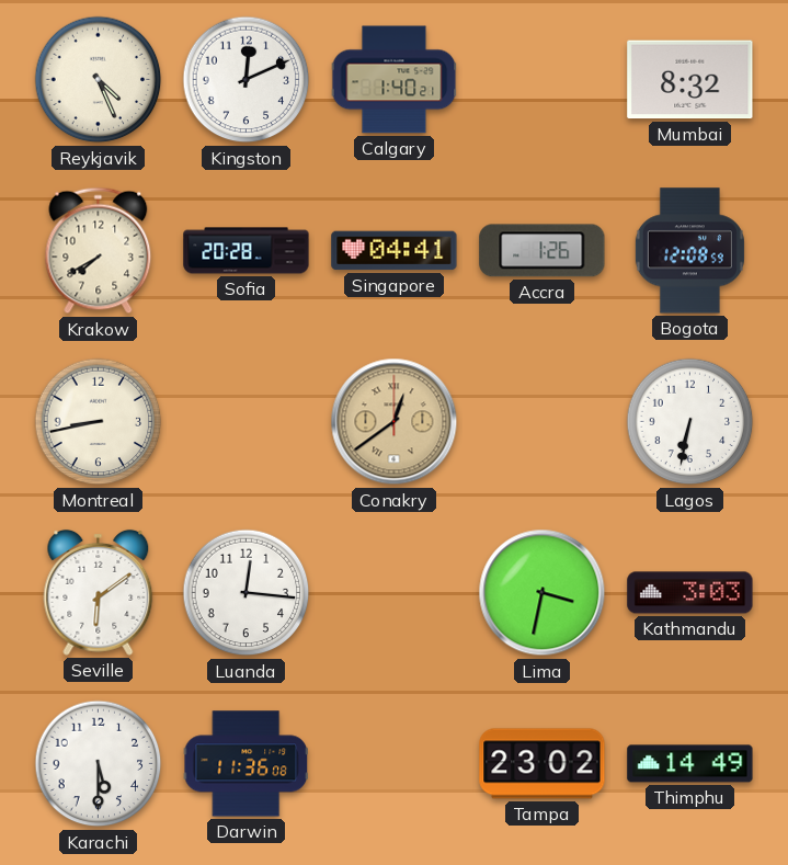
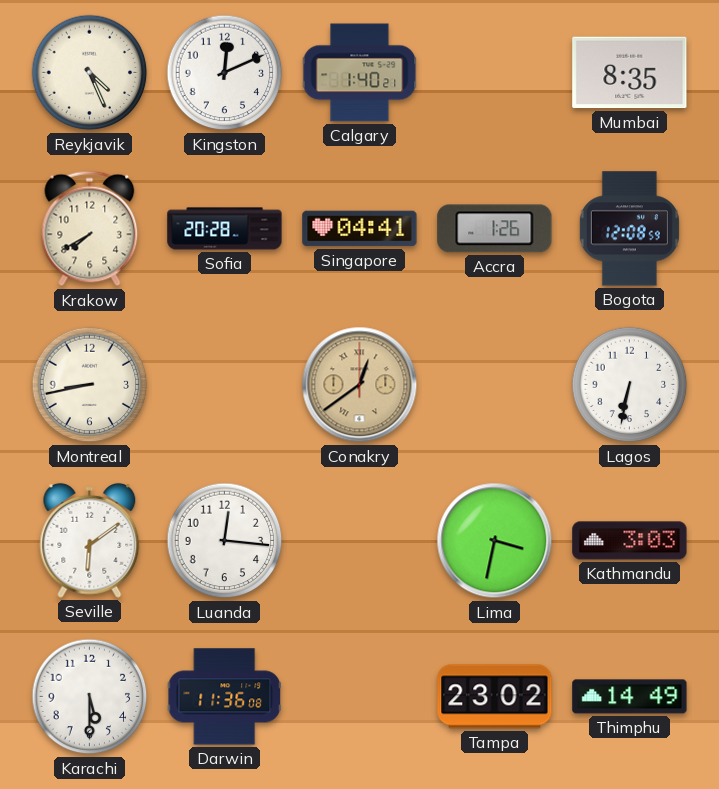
Mumbai: 8:32 -> 8:35 (630, 73)
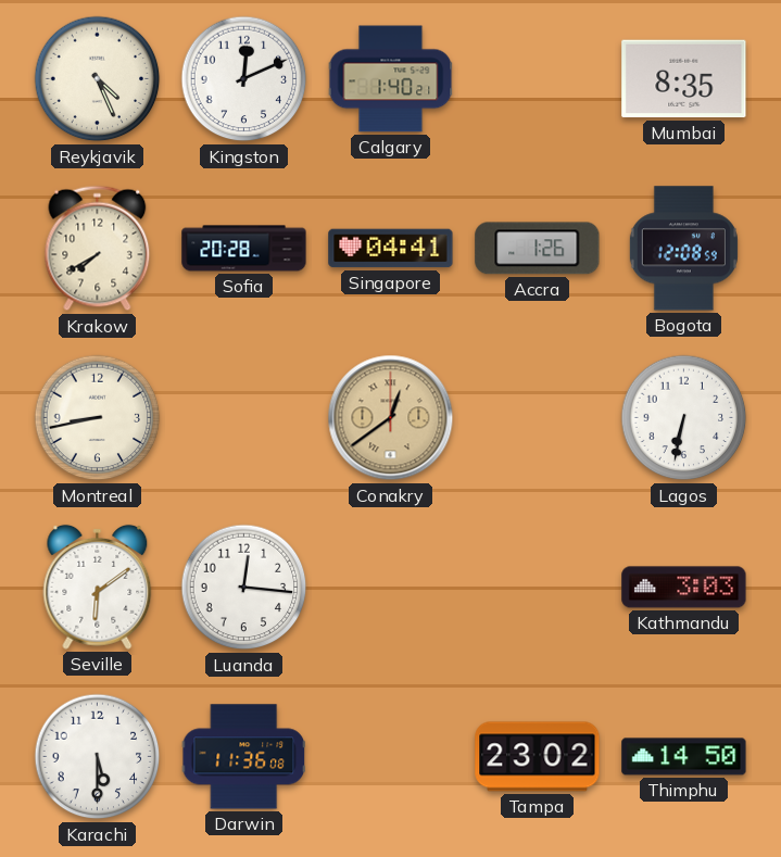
Lima: 3:32 -> none (495, 541)
Thimphu: 14:49 -> 14:50 (684, 757)
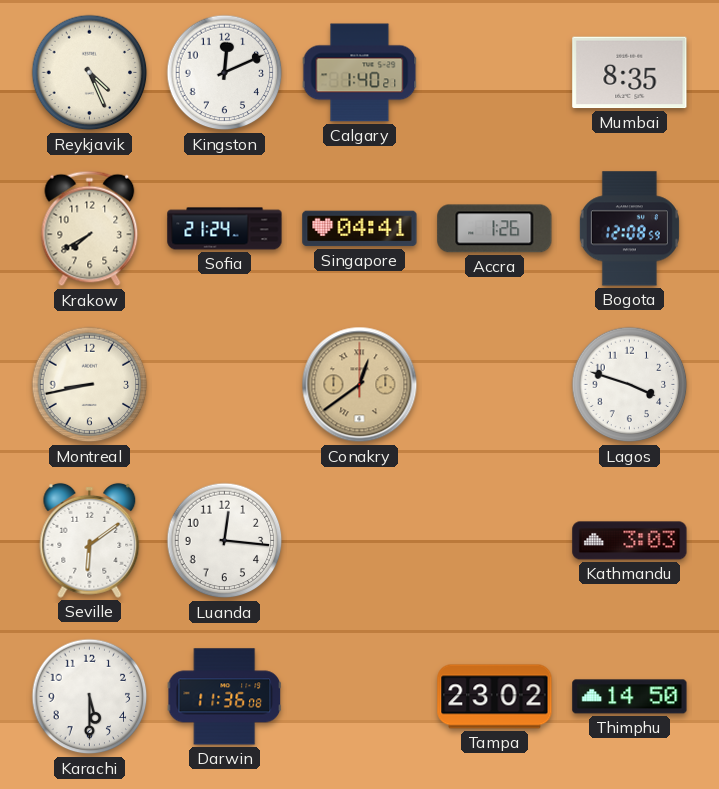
Sofia: 20:28 -> 21:24 (225, 229)
Lagos: 6:32 -> 3:48 (630, 385)
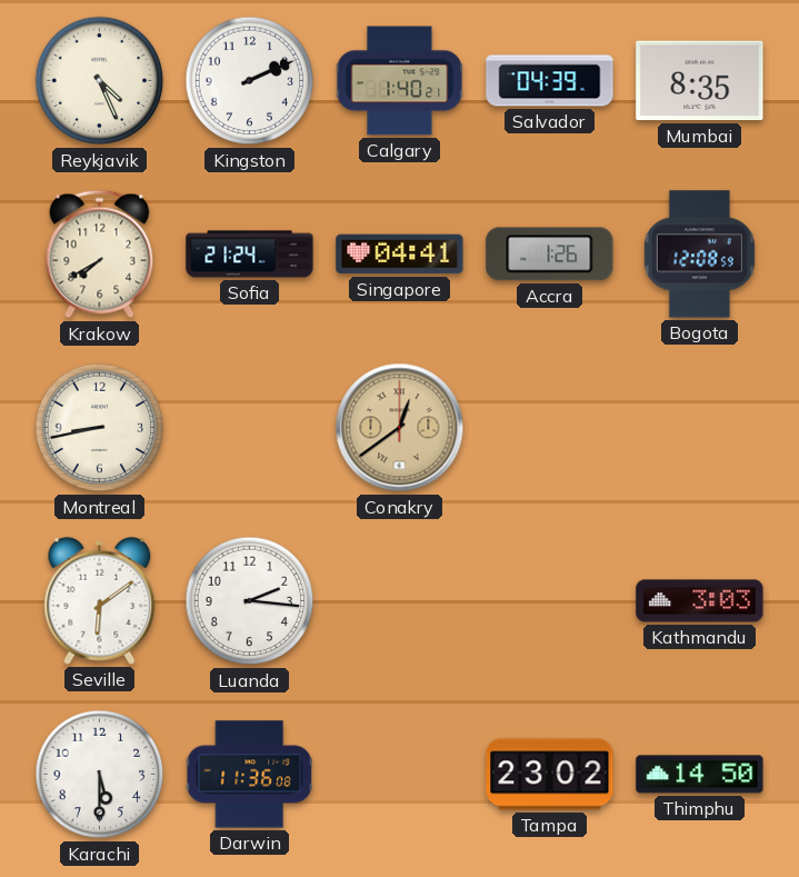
Kingston: 12:11 -> 2:11 (250, 81)
Salvador: none -> 04:39 (550, 81)
Lagos: 3:48 -> none (630, 385)
Luanda: 12:16 -> 2:16 (250, 601)
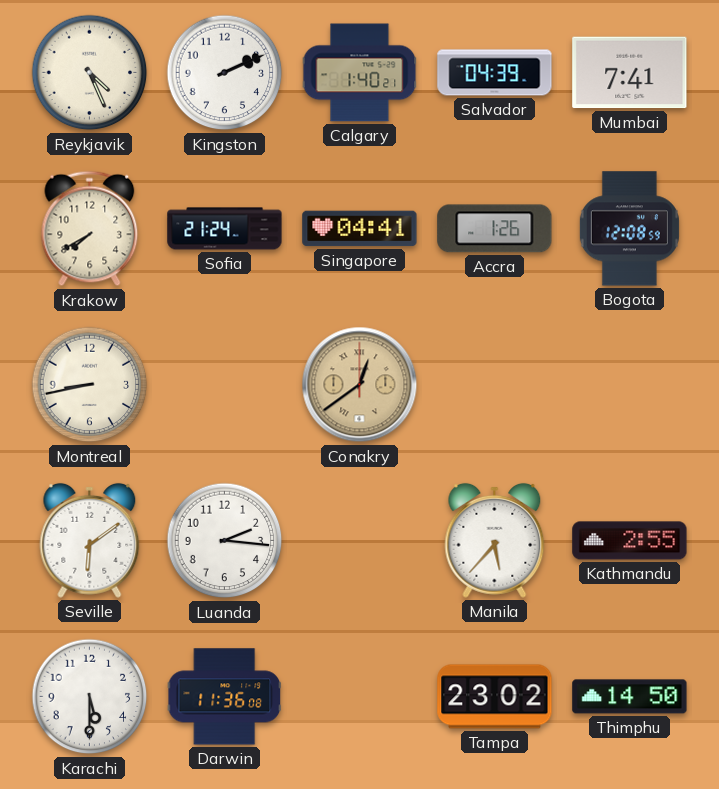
Mumbai: 8:35 -> 7:41 (630, 73)
Manila: none -> 5:37 (495, 540)
Kathmandu: 3:03 -> 2:55 (630, 541)
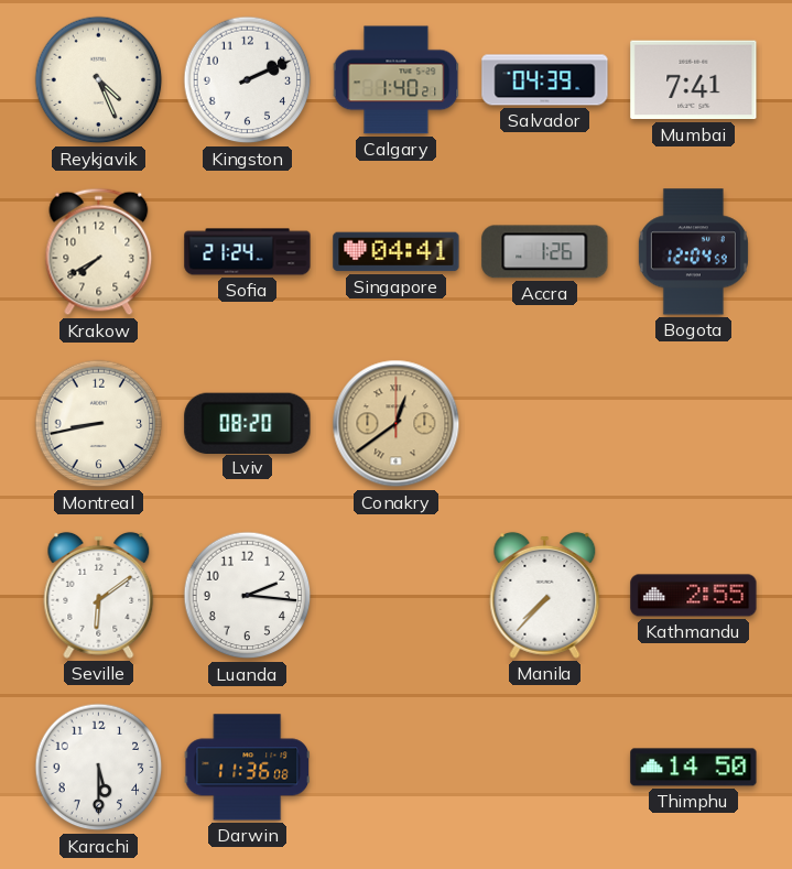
Bogota: 12:08 -> 12:04 (693, 252)
Lviv: none -> 08:20 (248, 423)
Manila: 5:37 -> 7:37 (545, 595)
Tampa: 23:02 -> none (495, 697)
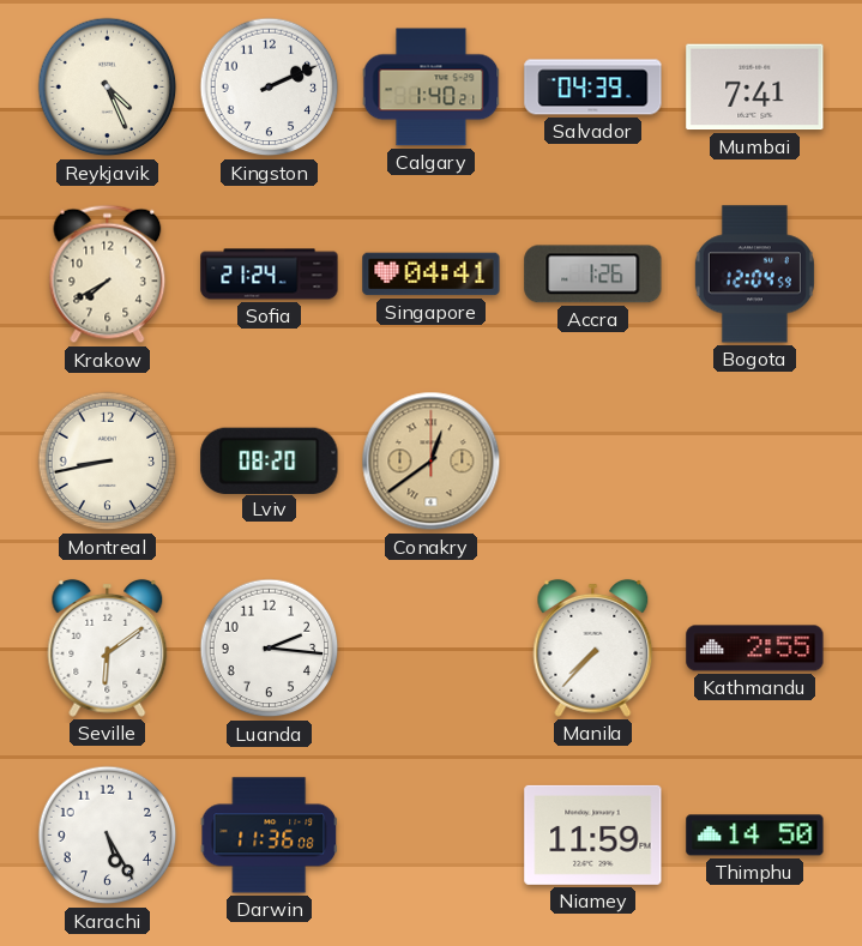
Karachi: 5:30 -> 5:25 (108, 836)
Niamey: none -> 11:59 (593, 834)
